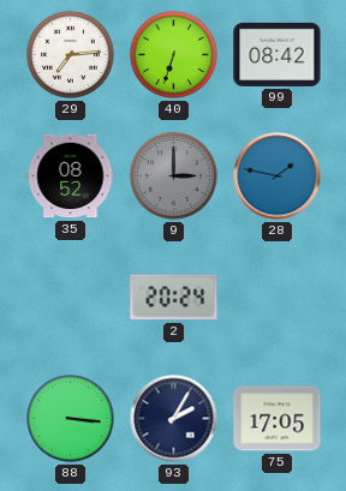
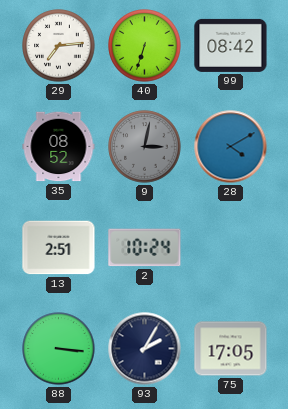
9: 3:00 -> 3:02 (145, 147)
28: 1:47 -> 4:10 (231, 147)
13: none -> 2:51 (59, 248)
2: 20:24 -> 10:24 (145, 248)
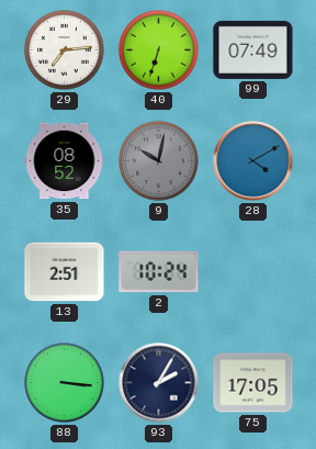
99: 08:42 -> 07:49 (253, 49)
9: 3:02 -> 10:02 (159, 161)
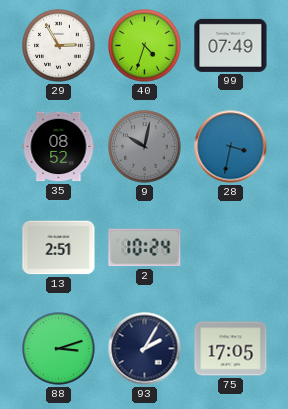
29: 7:14 -> 2:55 (59, 46)
40: 6:33 -> 4:33 (145, 46)
28: 4:10 -> 3:32 (231, 147)
88: 3:16 -> 3:12 (59, 349)
